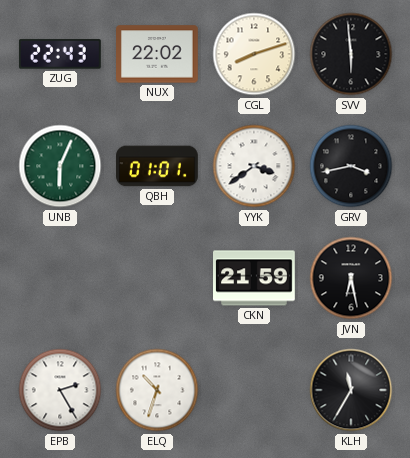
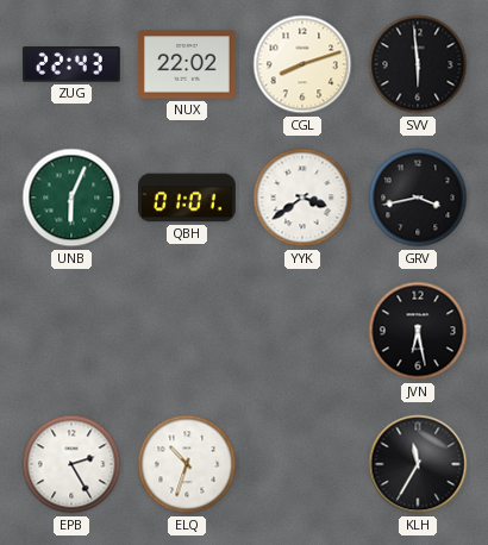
CKN: 21:59 -> none (255, 278)
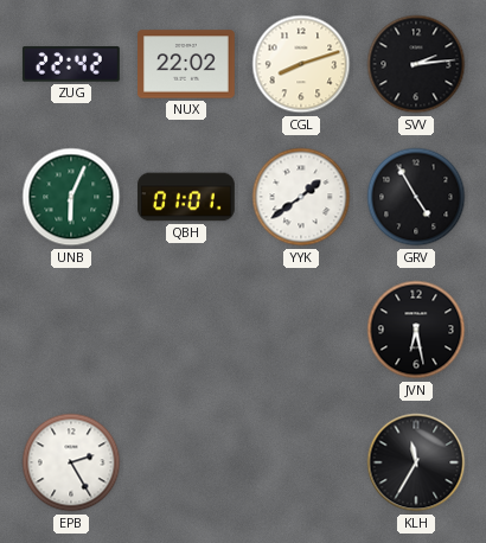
ZUG: 22:43 -> 22:42 (71, 64)
SVV: 5:59 -> 2:14 (416, 64)
YYK: 3:39 -> 1:39 (301, 197)
GRV: 3:43 -> 4:55 (416, 197)
ELQ: 10:33 -> none (187, 464)
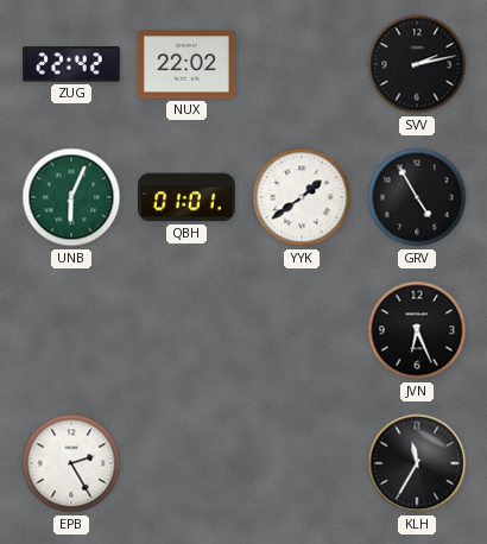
CGL: 8:12 -> none (301, 64)
SVV: 2:14 -> 2:13 (417, 64)
JVN: 6:28 -> 6:26 (417, 330)
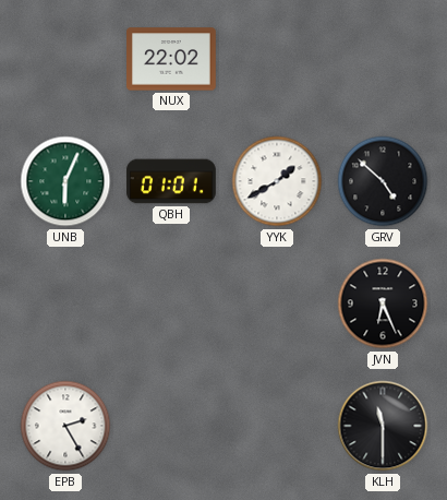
ZUG: 22:42 -> none (71, 64)
SVV: 2:13 -> none (417, 64)
YYK: 1:39 -> 1:40 (277, 181)
GRV: 4:55 -> 4:52 (383, 181)
KLH: 11:35 -> 11:30 (383, 426)
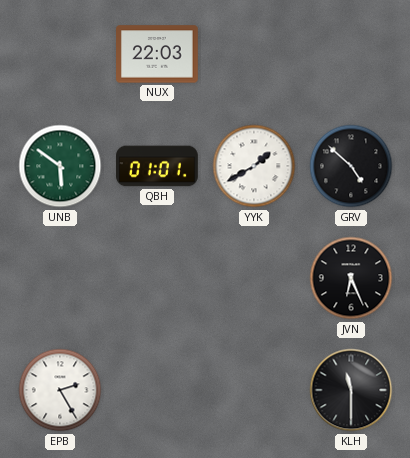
NUX: 22:02 -> 22:03 (158, 54)
UNB: 6:04 -> 5:51 (60, 166)
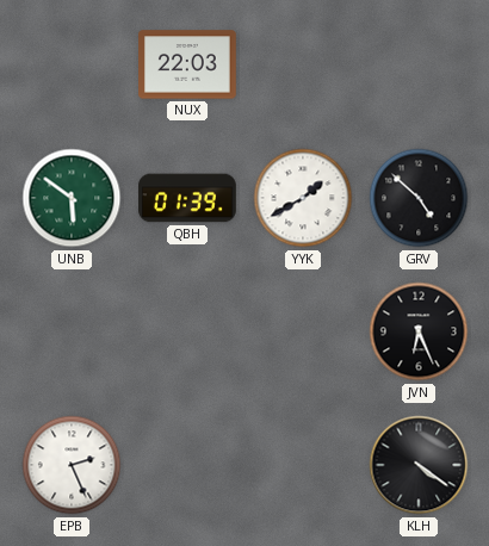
QBH: 01:01 -> 01:39 (187, 198)
EPB: 2:25 -> 2:26 (72, 465)
KLH: 11:30 -> 4:21 (419, 465)
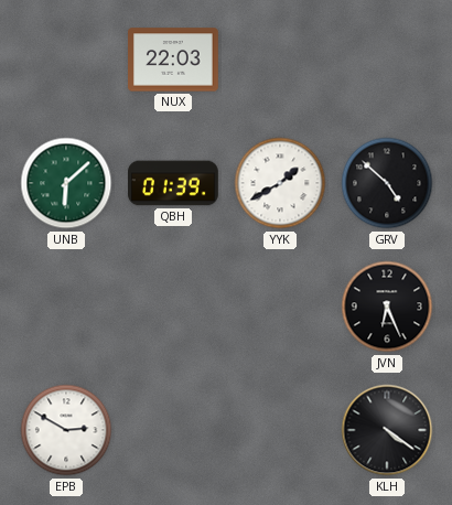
UNB: 5:51 -> 6:08 (66, 183)
EPB: 2:26 -> 2:50 (66, 430)
